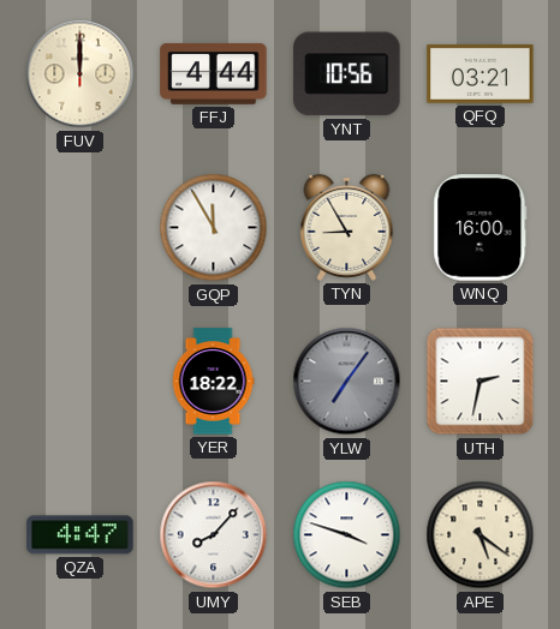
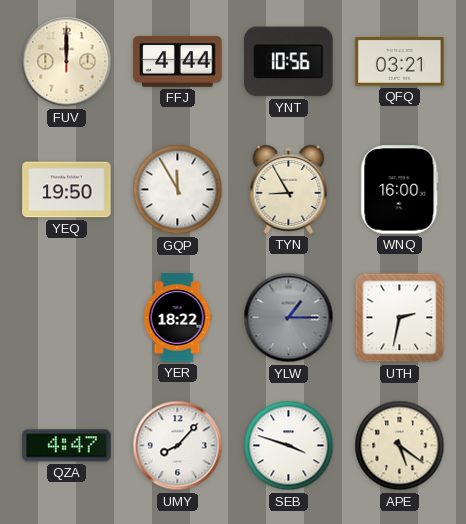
YEQ: none -> 19:50 (67, 190)
YLW: 7:06 -> 1:15 (289, 318)
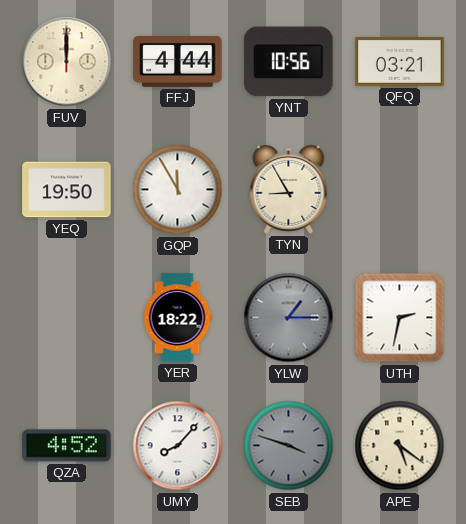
WNQ: 16:00 -> none (400, 190)
QZA: 4:47 -> 4:52 (67, 446)
SEB dial: white -> grey (289, 446)
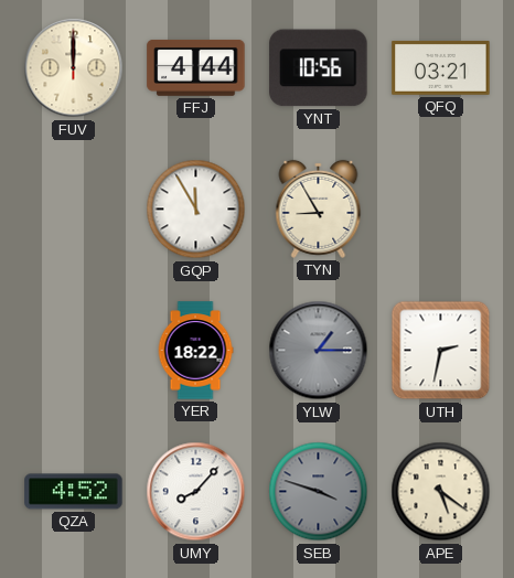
YEQ: 19:50 -> none (67, 190)
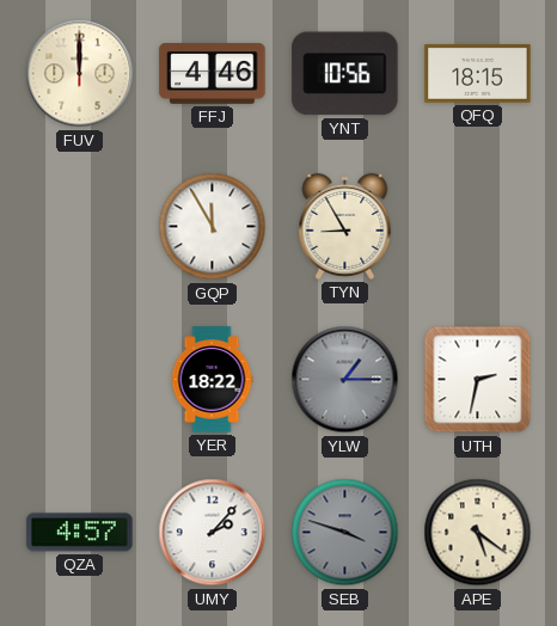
FFJ: 4:44 -> 4:46 (213, 74)
QFQ: 03:21 -> 18:15 (478, 73)
QZA: 4:52 -> 4:57 (80, 533)
UMY: 8:07 -> 2:07 (213, 533)
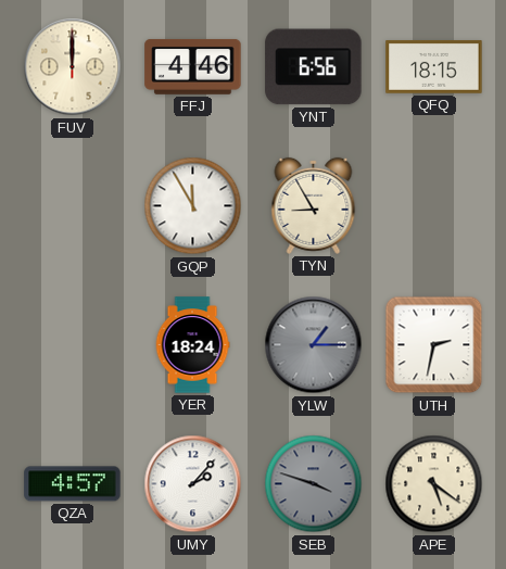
YNT: 10:56 -> 6:56 (314, 67)
YER: 18:22 -> 18:24 (192, 345)
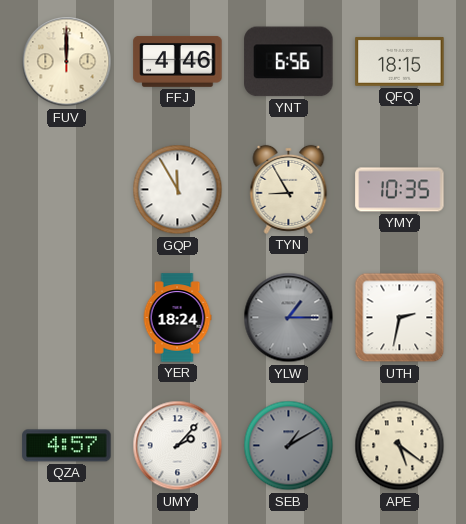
YMY: none -> 10:35 (400, 190)
SEB: 3:48 -> 1:10 (289, 446)
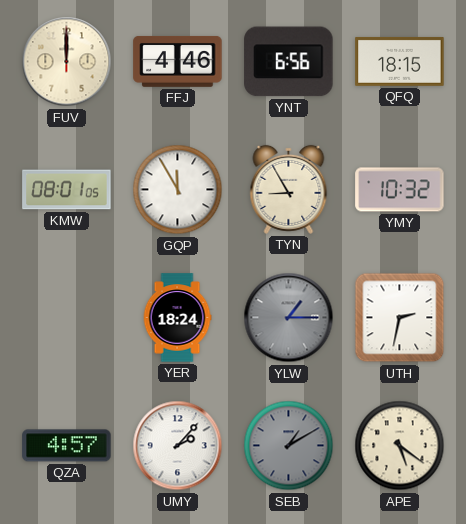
KMW: none -> 08:01 (67, 190)
YMY: 10:35 -> 10:32 (400, 190)
